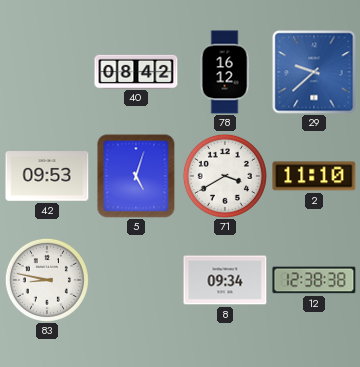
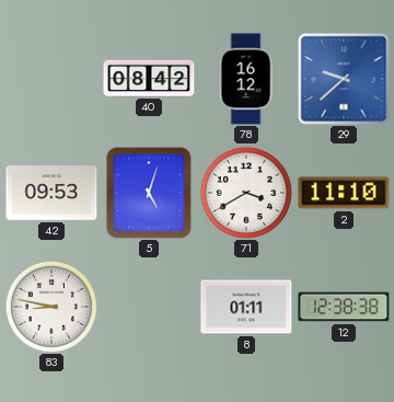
8: 09:34 -> 01:11 (246, 307)
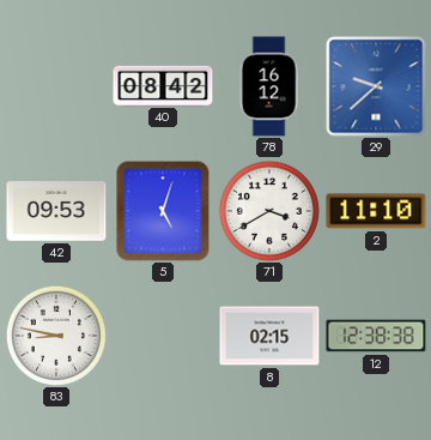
8: 01:11 -> 02:15 (269, 336)
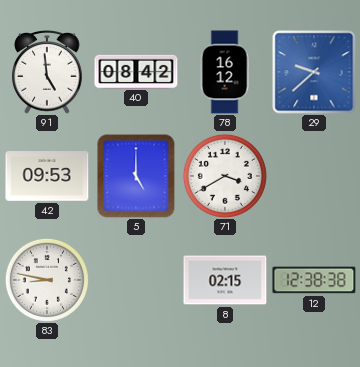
91: none -> 4:59 (47, 73)
5: 5:03 -> 5:00 (136, 176)
2: 11:10 -> none (376, 211)
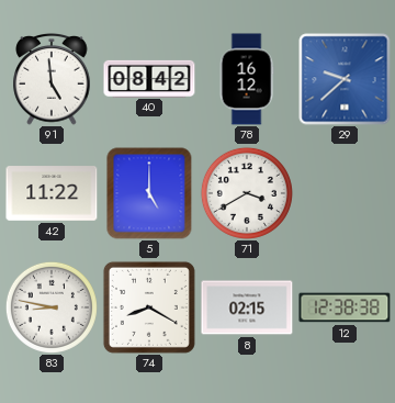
42: 09:53 -> 11:22 (52, 193)
74: none -> 8:20 (149, 307)
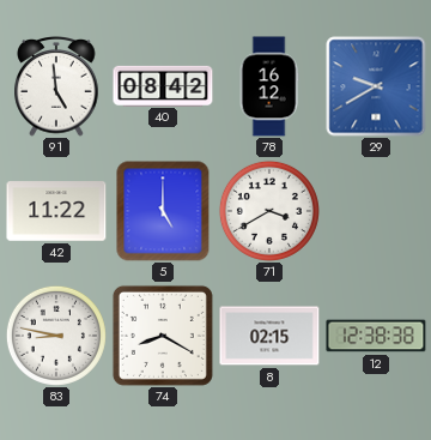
29: 9:38 -> 9:40 (376, 86)
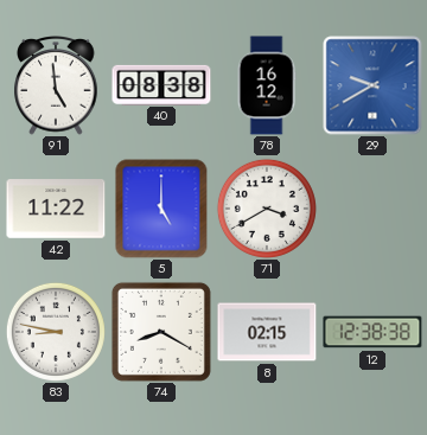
40: 08:42 -> 08:38 (161, 84)
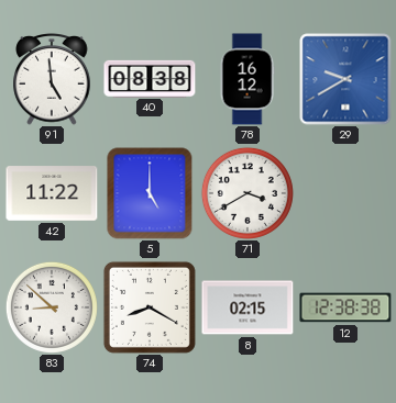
83: 8:47 -> 8:52 (52, 307)
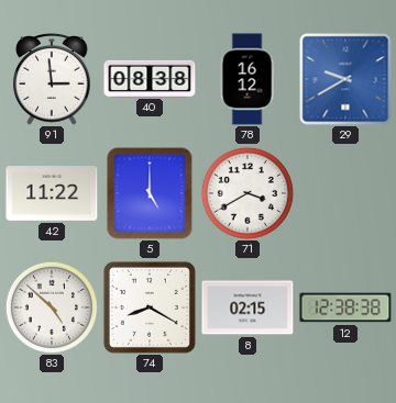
91: 4:59 -> 2:59 (52, 80)
83: 8:52 -> 4:52 (52, 307)
